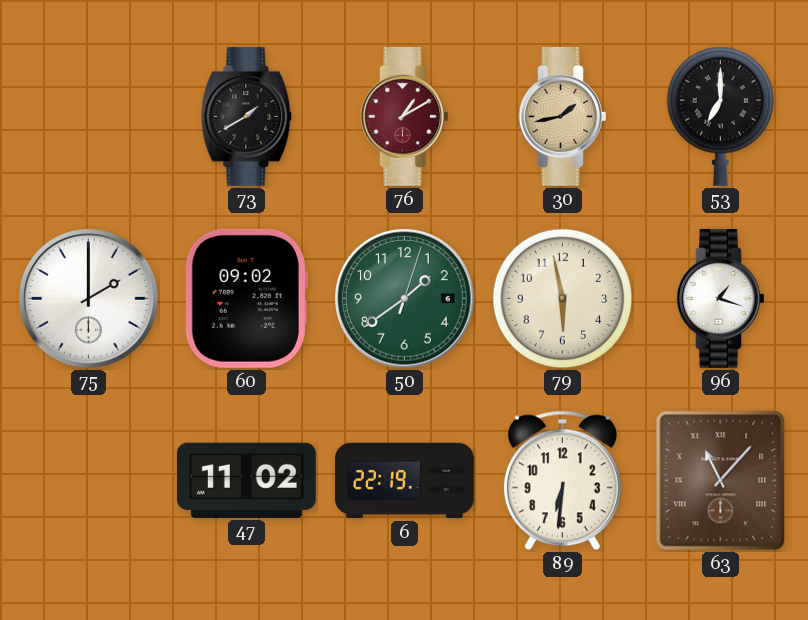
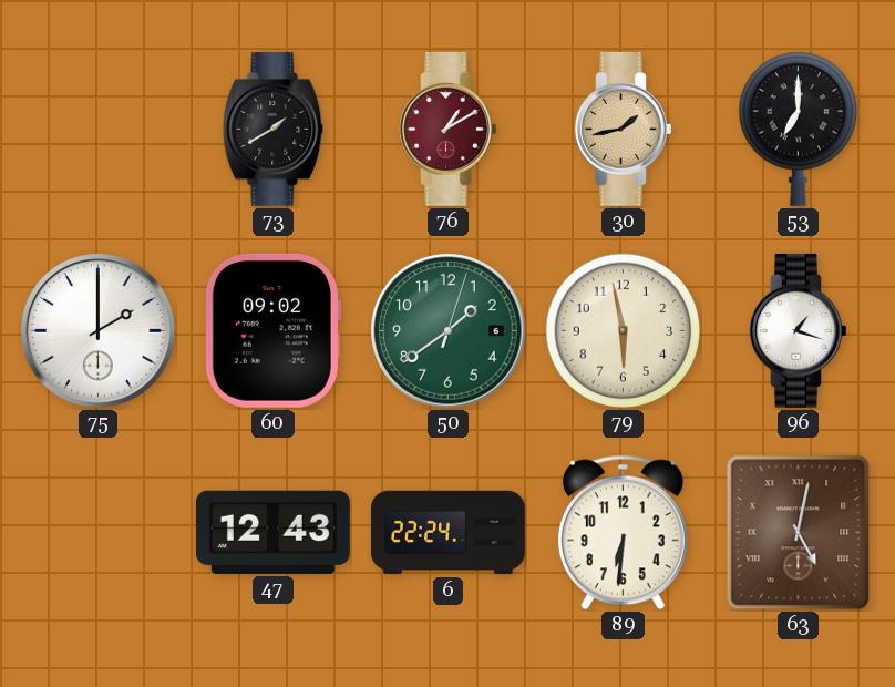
47: 11:02 -> 12:43 (272, 532)
6: 22:19 -> 22:24 (449, 533)
63: 11:07 -> 5:02 (799, 533)
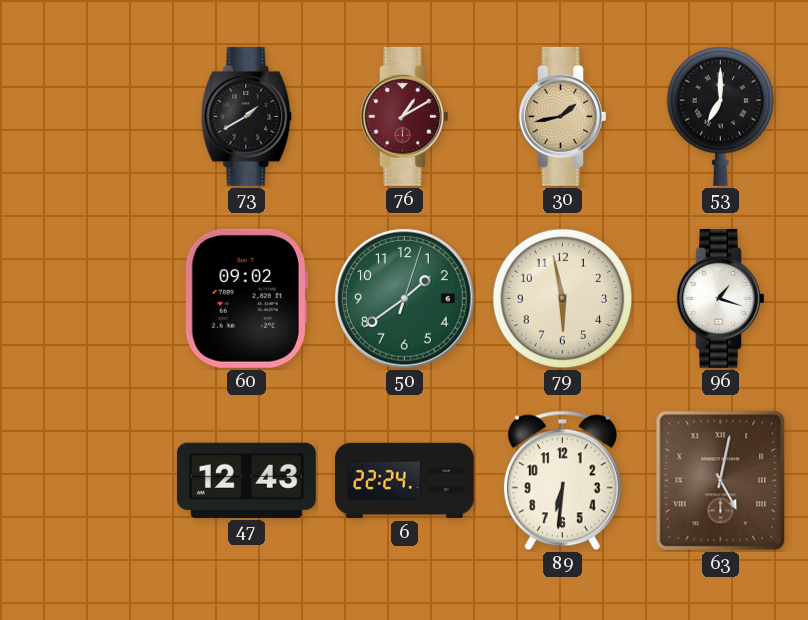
75: 2:00 -> none (99, 331)
